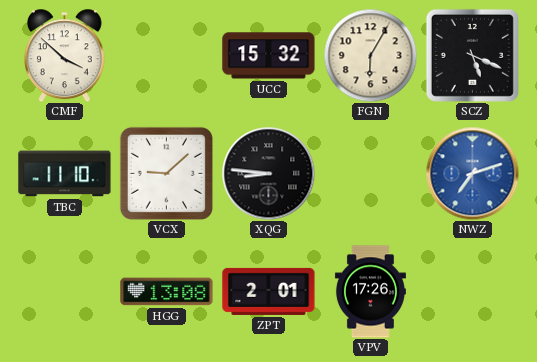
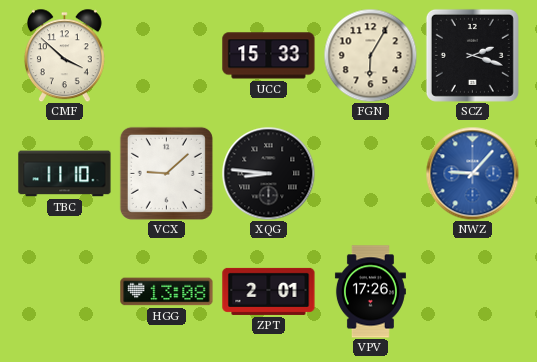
UCC: 15:32 -> 15:33 (269, 56)
SCZ: 5:19 -> 2:18 (472, 55)
NWZ: 7:12 -> 9:07 (472, 173)
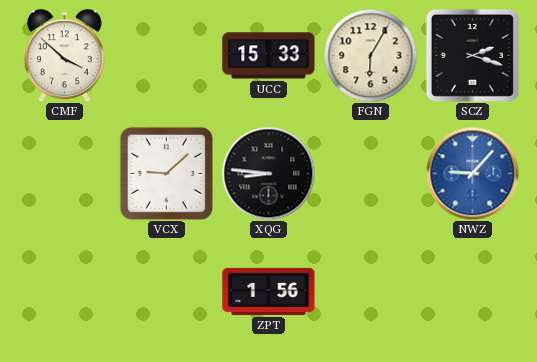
TBC: 11:10 -> none (65, 174)
HGG: 13:08 -> none (167, 292)
ZPT: 2:01 -> 1:56 (269, 291)
VPV: 17:26 -> none (370, 292)
